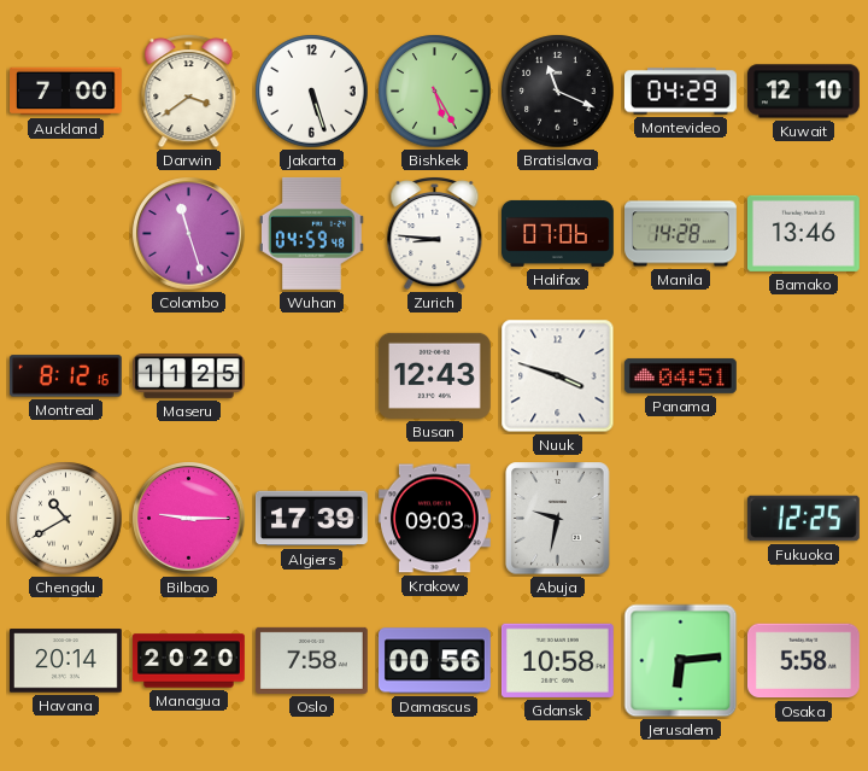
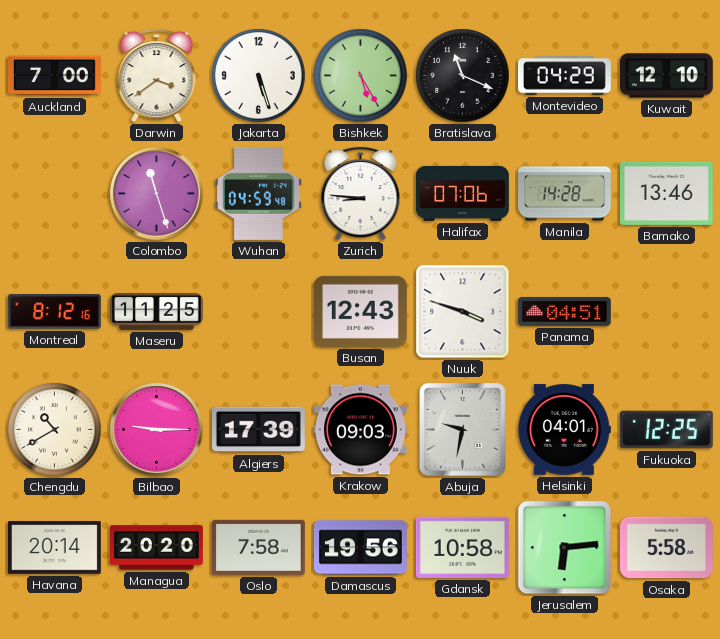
Helsinki: none -> 04:01 (564, 430)
Damascus: 00:56 -> 19:56 (360, 548)
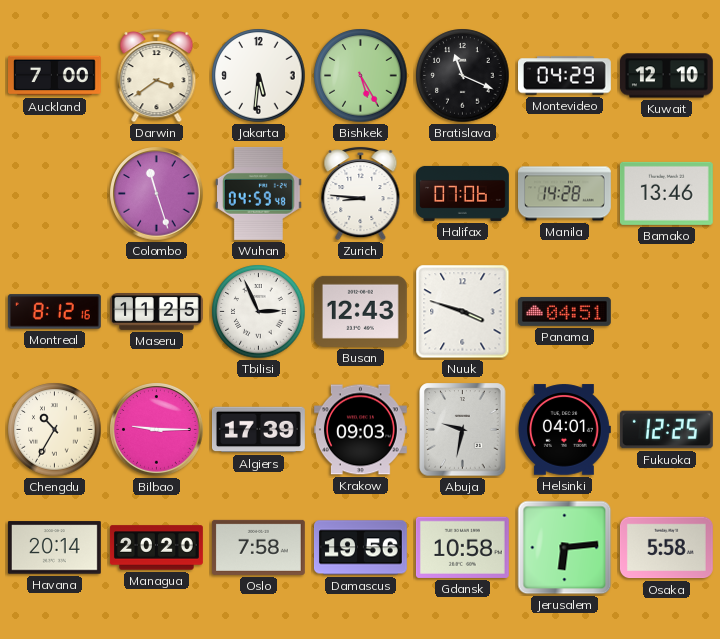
Jakarta: 5:27 -> 5:31 (259, 76)
Tbilisi: none -> 2:56 (259, 312)
Chengdu: 10:40 -> 10:35 (55, 430)
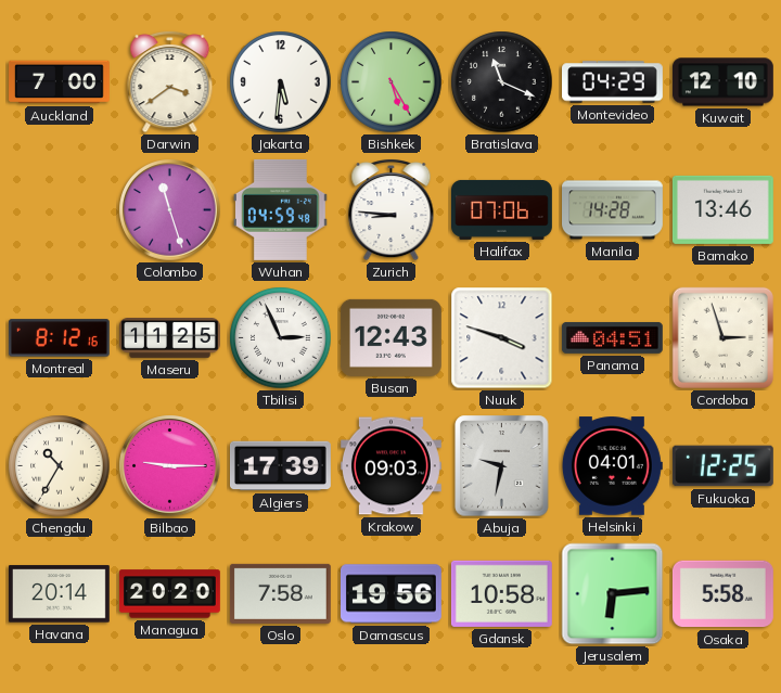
Cordoba: none -> 2:57 (722, 337)
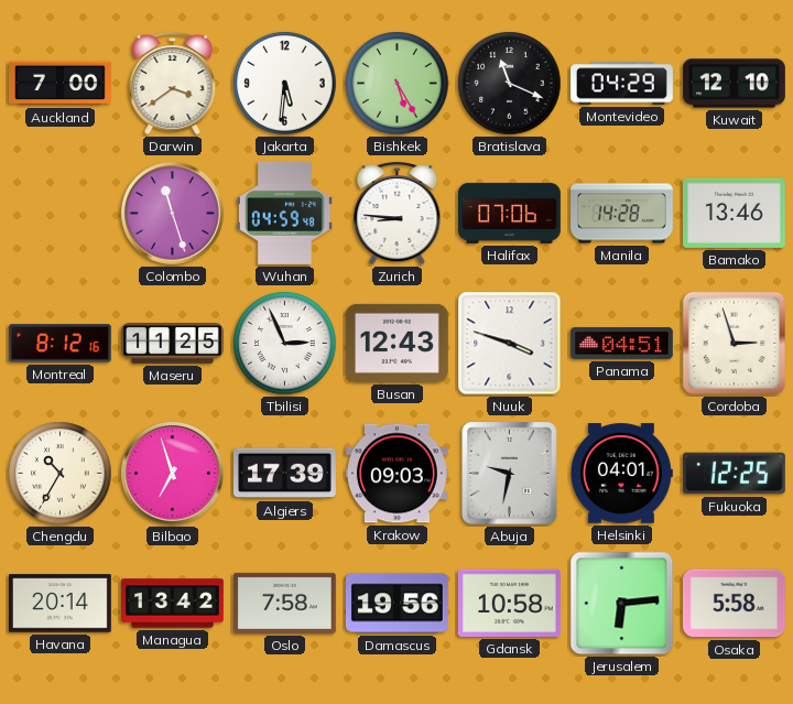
Bilbao: 9:15 -> 6:57 (173, 474)
Managua: 20:20 -> 13:42 (172, 604)
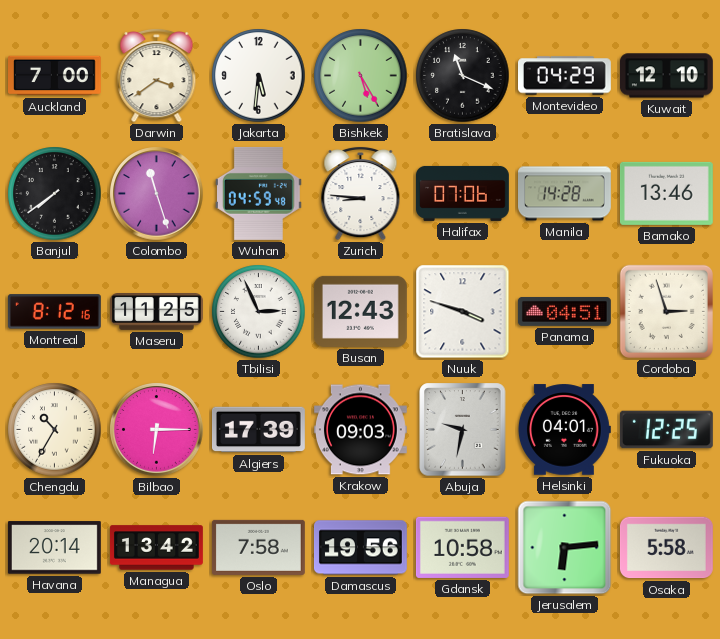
Banjul: none -> 7:39 (55, 194)
Bilbao: 6:57 -> 6:15 (157, 430)
